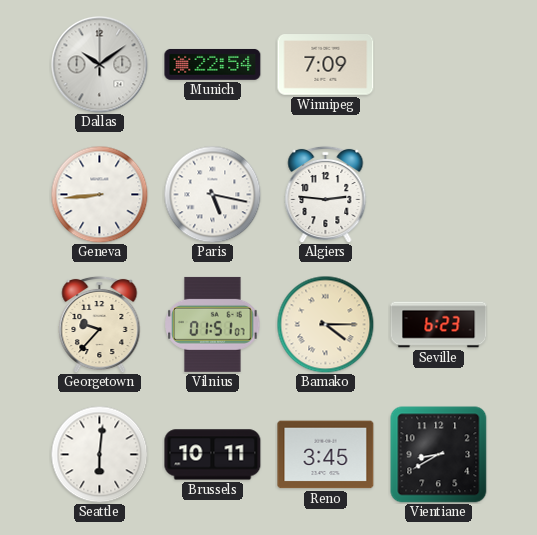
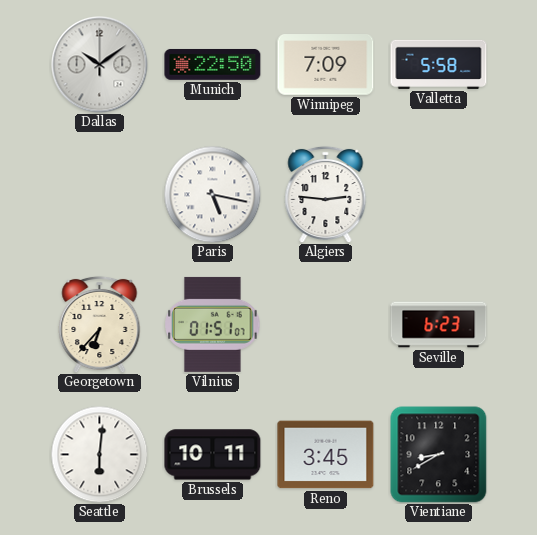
Munich: 22:54 -> 22:50 (213, 64)
Valletta: none -> 5:58 (439, 64)
Geneva: 8:44 -> none (99, 194)
Georgetown: 9:37 -> 6:37 (100, 324)
Bamako: 4:15 -> none (325, 324)
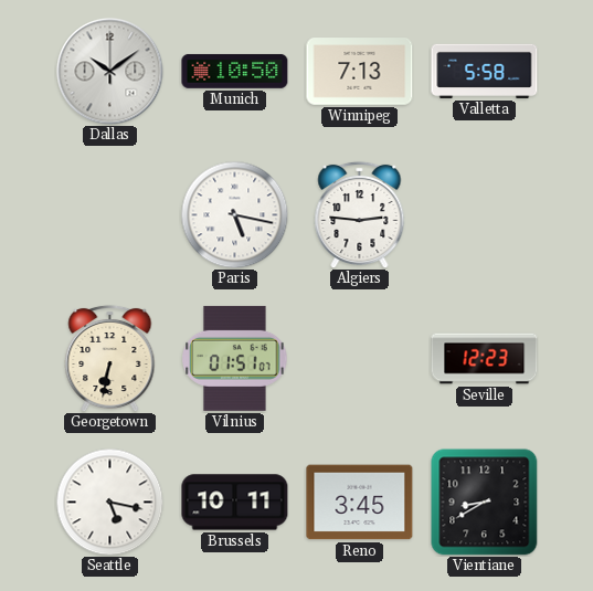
Munich: 22:50 -> 10:50 (235, 71)
Winnipeg: 7:09 -> 7:13 (360, 72)
Georgetown: 6:37 -> 6:32 (110, 358)
Seville: 6:23 -> 12:23 (485, 359)
Seattle: 6:01 -> 5:17 (109, 502)
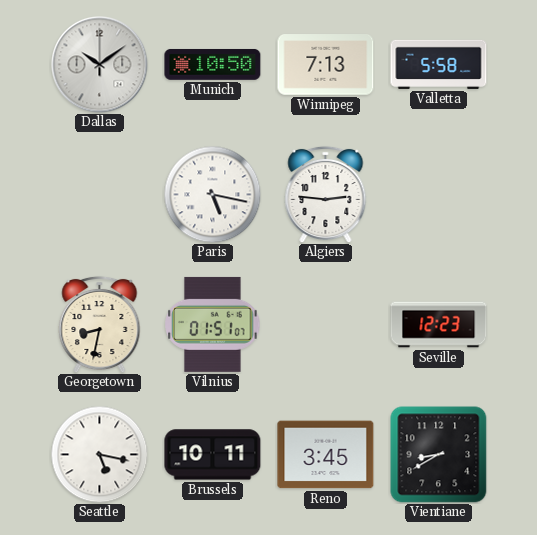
Georgetown: 6:32 -> 8:32 (100, 324)
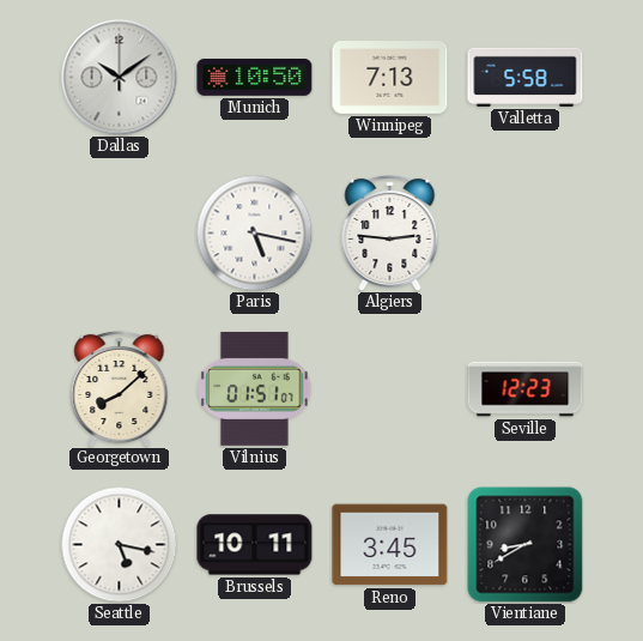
Georgetown: 8:32 -> 8:08 (120, 388)
